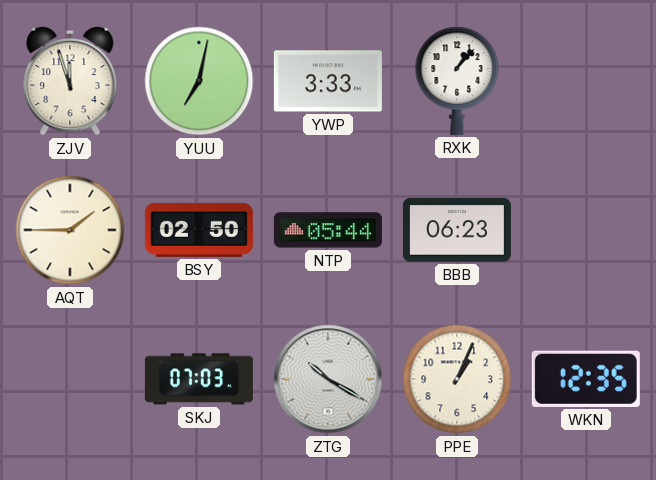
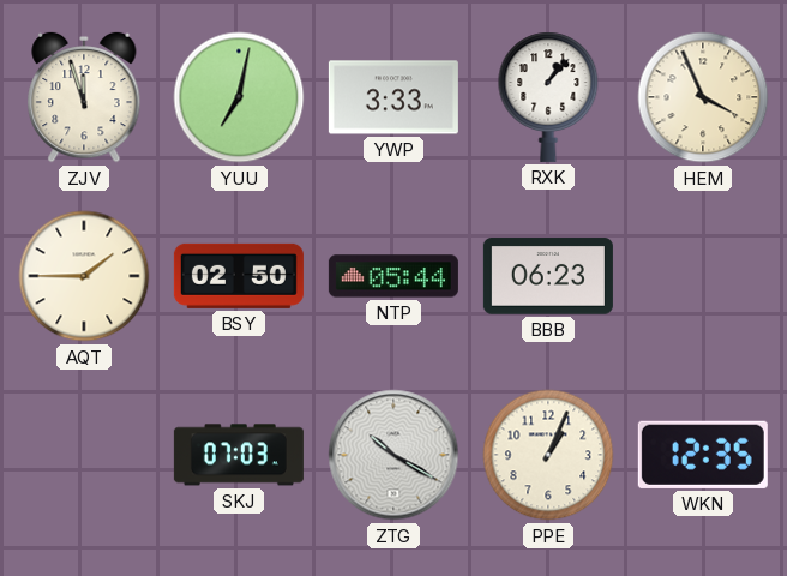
HEM: none -> 3:56 (703, 97)
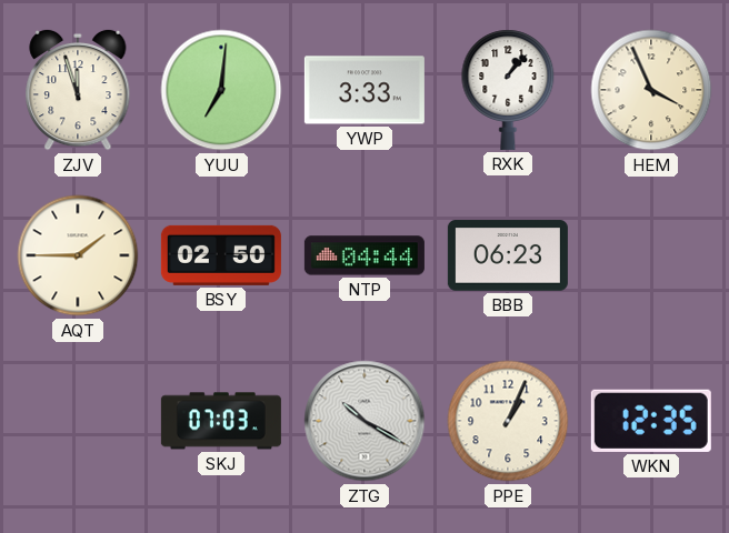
YUU: 7:02 -> 7:01 (221, 90)
NTP: 05:44 -> 04:44 (364, 255)
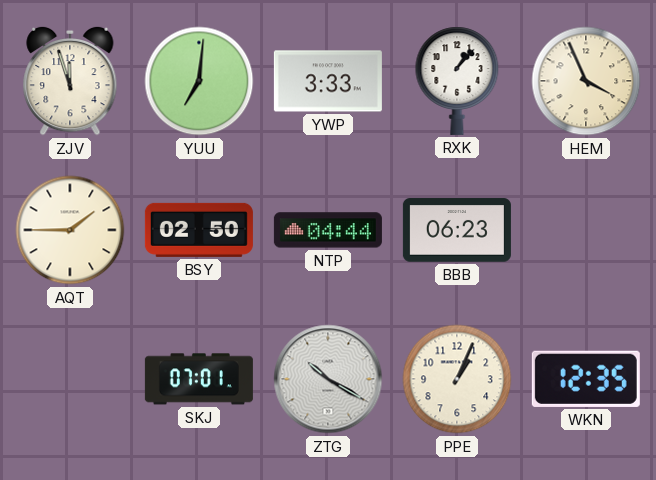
SKJ: 07:03 -> 07:01 (199, 379)
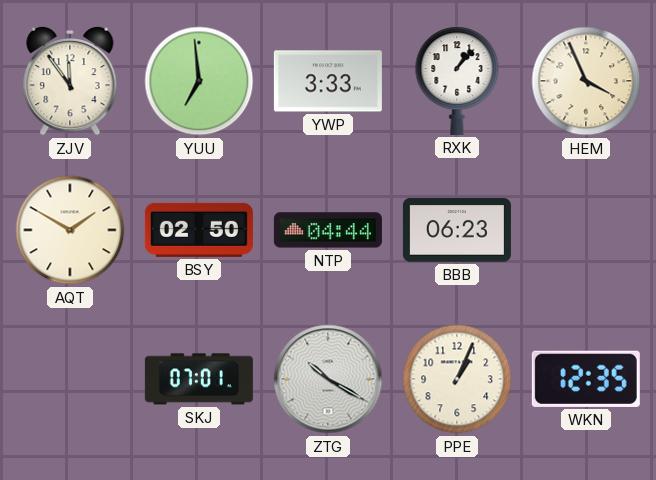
ZJV: 11:57 -> 11:54 (70, 81)
YUU: 7:01 -> 6:59 (199, 81)
AQT: 1:45 -> 1:50 (70, 230)
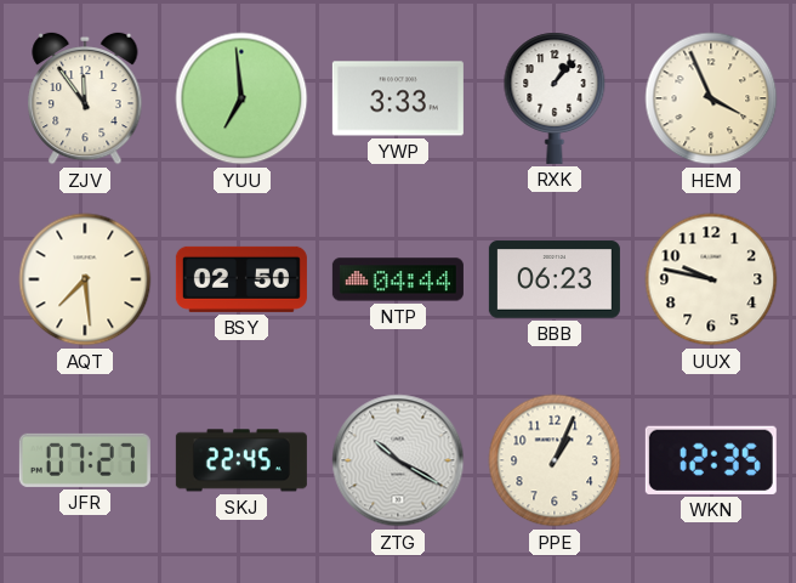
AQT: 1:50 -> 7:29 (85, 279)
UUX: none -> 9:47 (711, 279)
JFR: none -> 07:27 (85, 460)
SKJ: 07:01 -> 22:45 (241, 460)
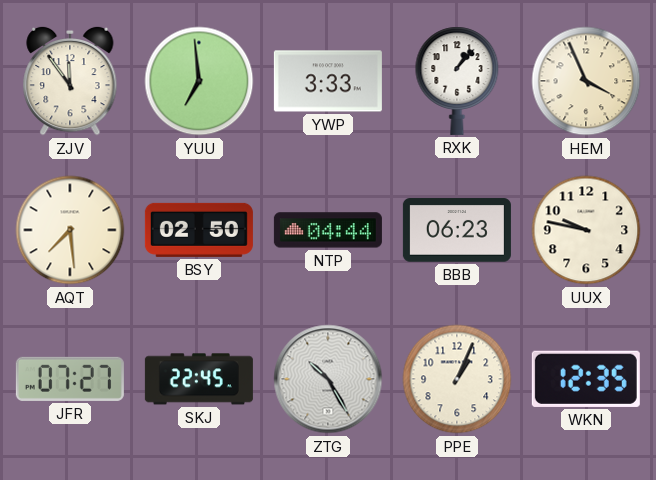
ZTG: 10:20 -> 10:25 (328, 379)
